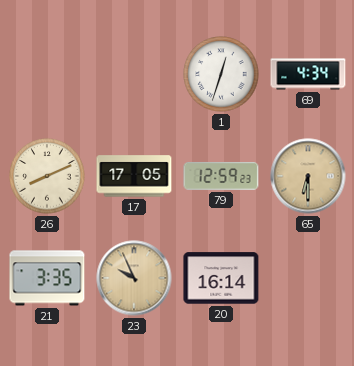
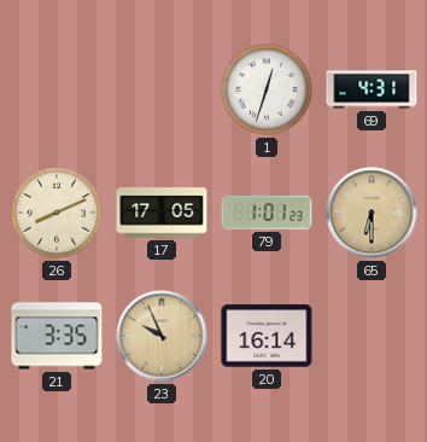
69: 4:34 -> 4:31 (372, 89)
79: 12:59 -> 1:01 (267, 213)
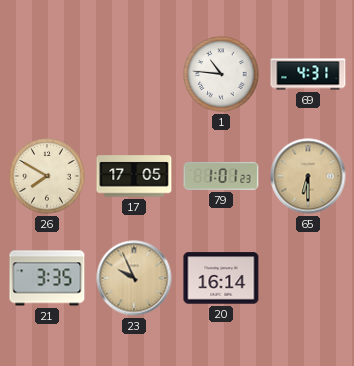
1: 12:33 -> 10:46 (221, 74)
26: 8:11 -> 7:50 (47, 176)
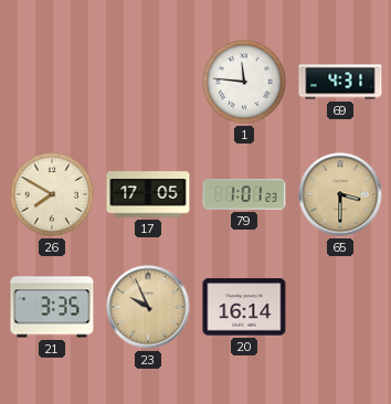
1: 10:46 -> 11:46 (244, 82)
65: 6:30 -> 3:30 (340, 194)
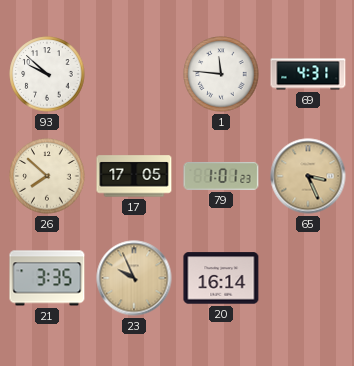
93: none -> 9:52 (47, 74)
26: 7:50 -> 7:52 (47, 176)
65: 3:30 -> 3:26 (308, 176)
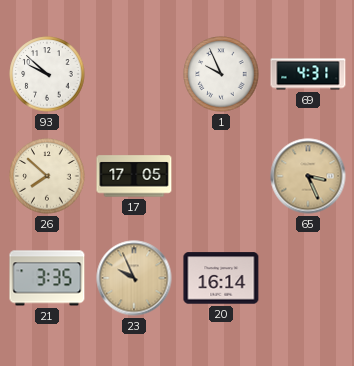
1: 11:46 -> 9:56 (221, 74)
79: 1:01 -> none (221, 176)
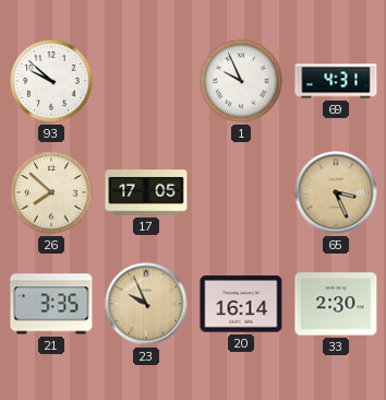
33: none -> 2:30 (336, 304)
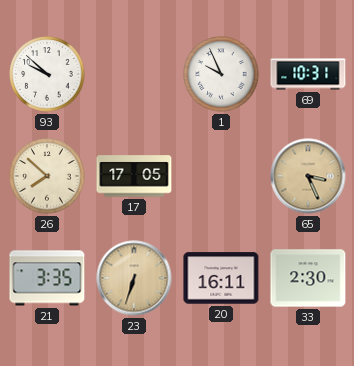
69: 4:31 -> 10:31 (308, 74)
23: 9:56 -> 6:33 (134, 278)
20: 16:14 -> 16:11 (221, 278)
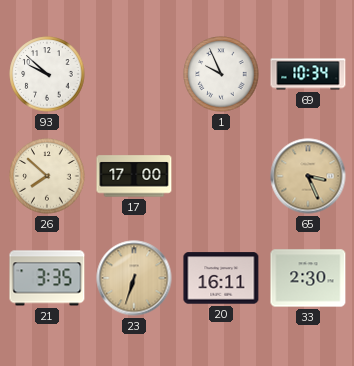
69: 10:31 -> 10:34 (308, 74)
17: 17:05 -> 17:00 (134, 176)
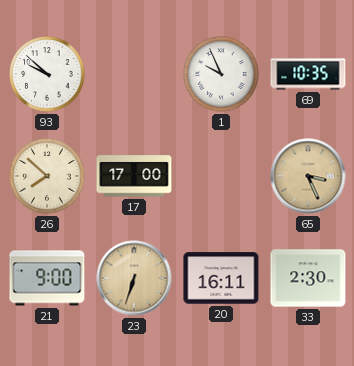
69: 10:34 -> 10:35 (308, 74)
21: 3:35 -> 9:00 (47, 278)
